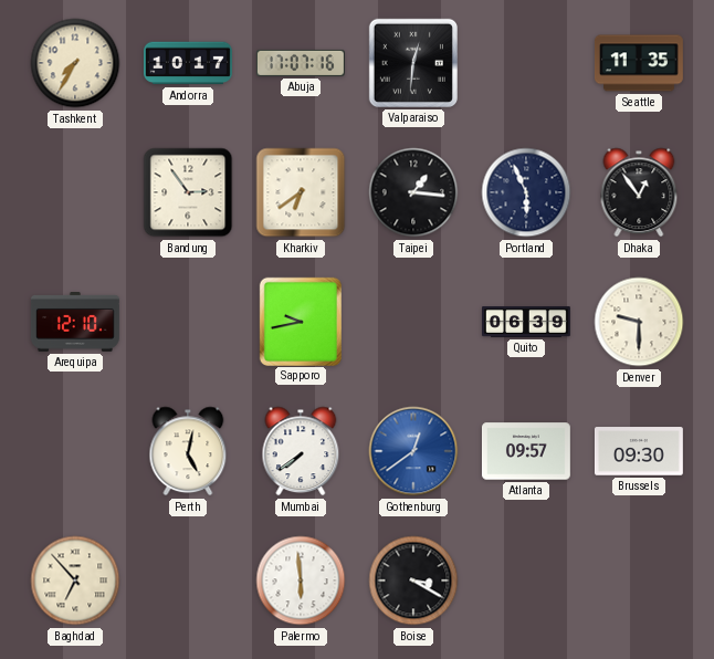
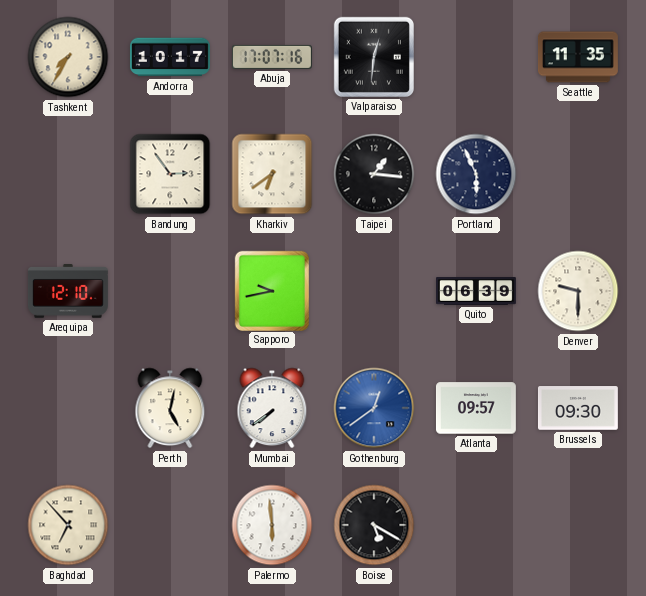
Dhaka: 12:54 -> none (639, 192)
Boise: 3:20 -> 5:20 (374, 525)
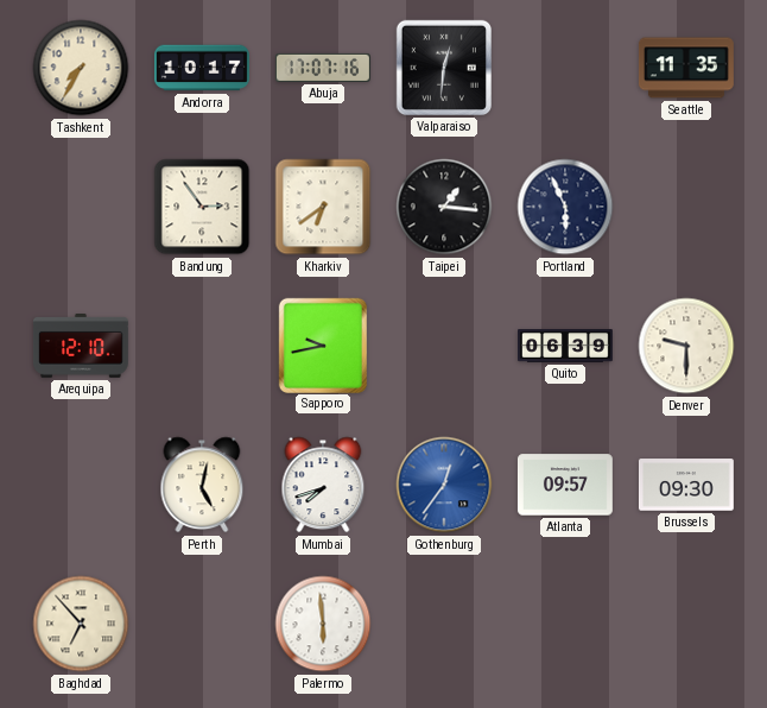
Mumbai: 7:39 -> 7:42 (323, 485)
Gothenburg: 12:39 -> 12:36 (444, 485)
Boise: 5:20 -> none (374, 525)
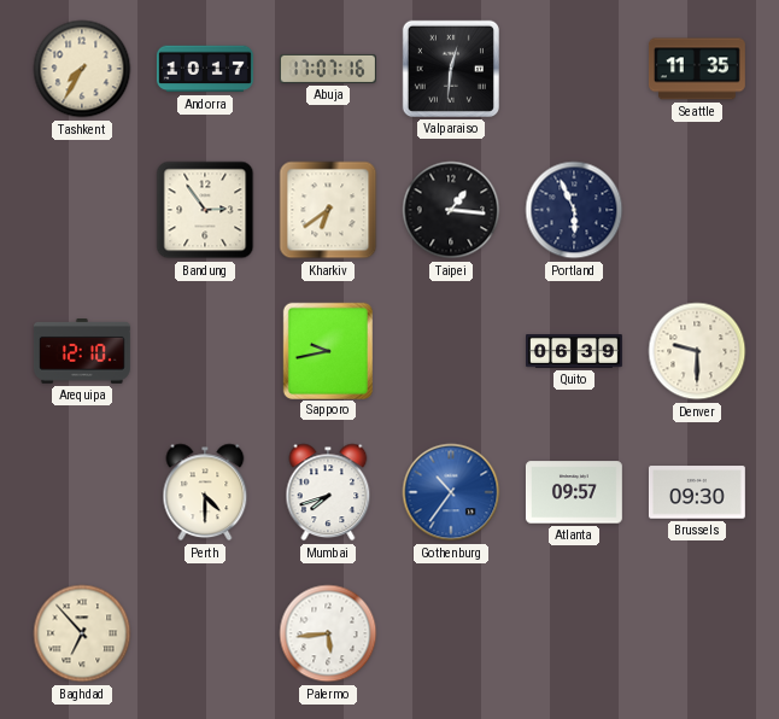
Perth: 5:02 -> 4:30 (205, 492)
Gothenburg: 12:36 -> 10:36 (451, 492)
Palermo: 5:59 -> 5:44 (328, 633)
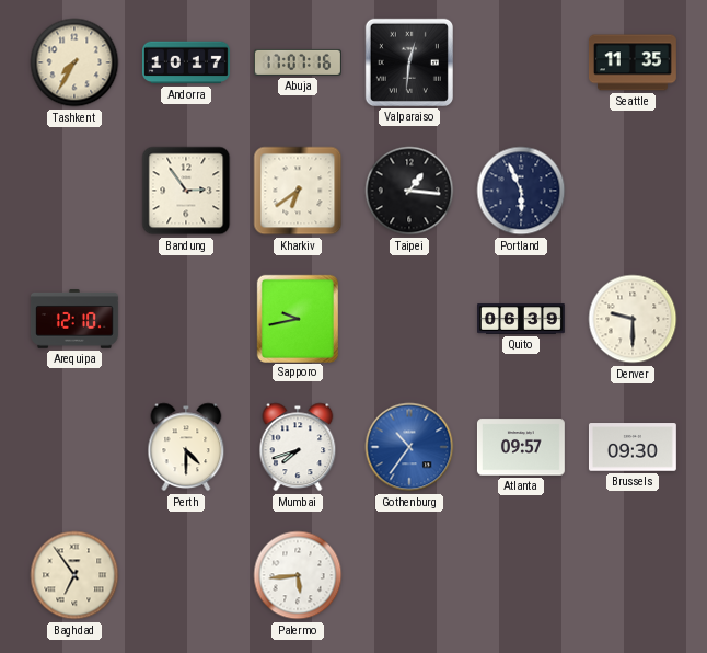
Baghdad: 6:53 -> 6:54 (74, 575)
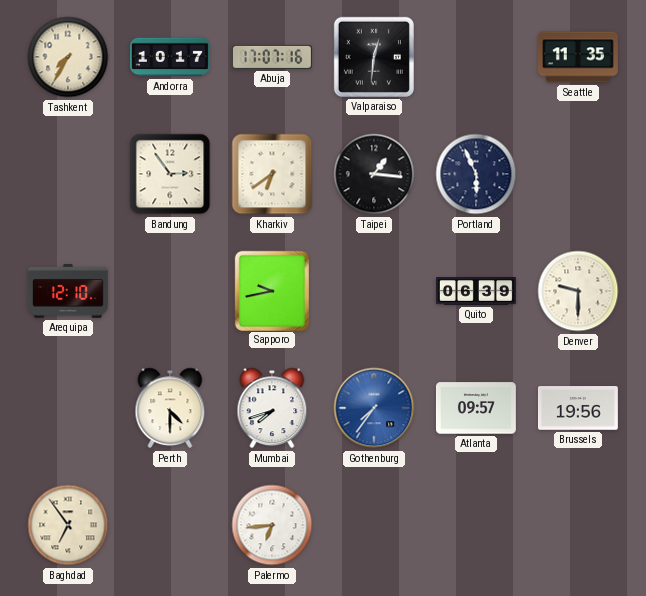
Gothenburg: 10:36 -> 7:36 (374, 408)
Brussels: 09:30 -> 19:56 (578, 408)
Palermo: 5:44 -> 6:44 (272, 525)
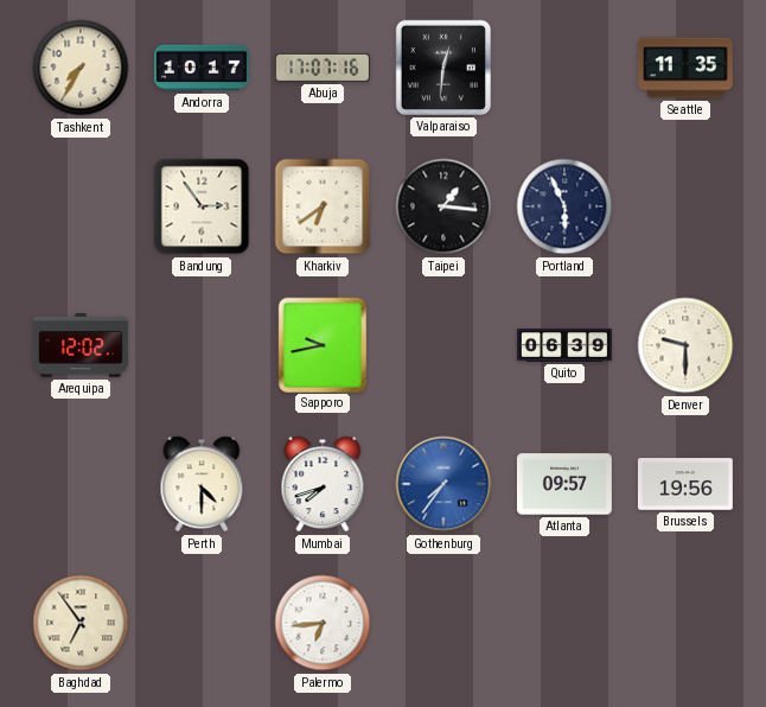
Arequipa: 12:10 -> 12:02 (81, 346)
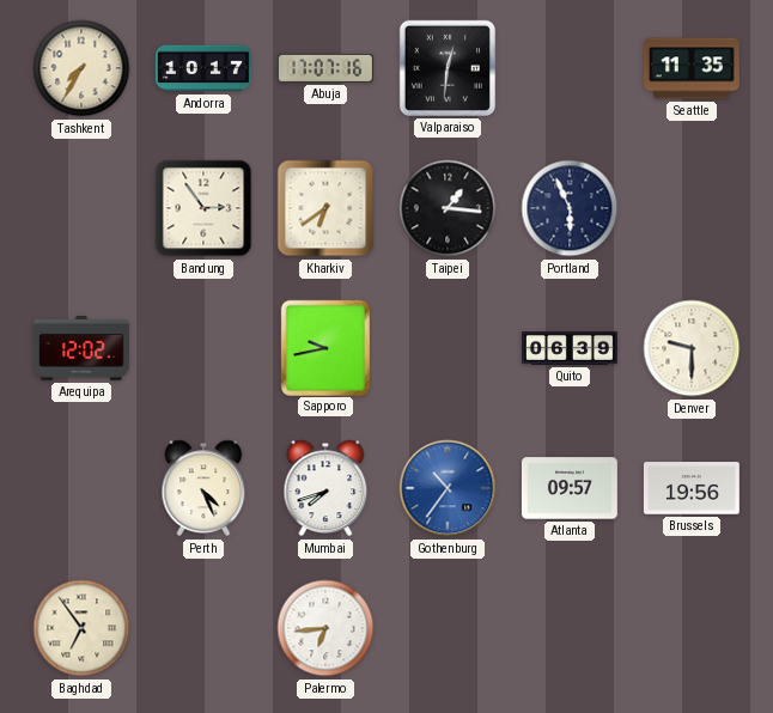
Perth: 4:30 -> 4:26 (203, 488)
Gothenburg: 7:36 -> 10:36 (448, 488)
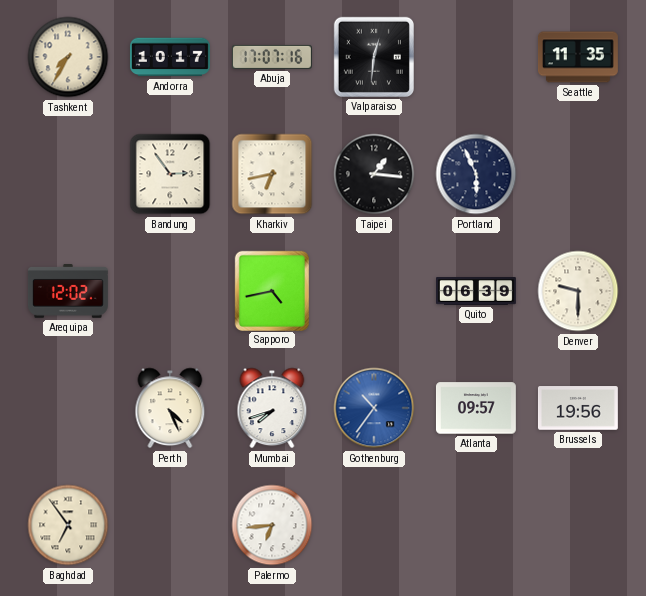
Kharkiv: 6:39 -> 6:43 (272, 174)
Sapporo: 9:43 -> 4:43 (271, 290)
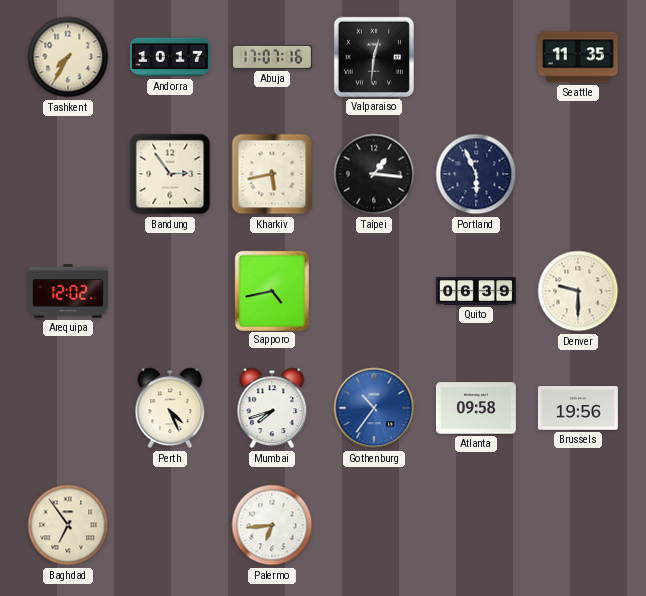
Kharkiv: 6:43 -> 5:43 (272, 174)
Atlanta: 09:57 -> 09:58 (476, 408)
